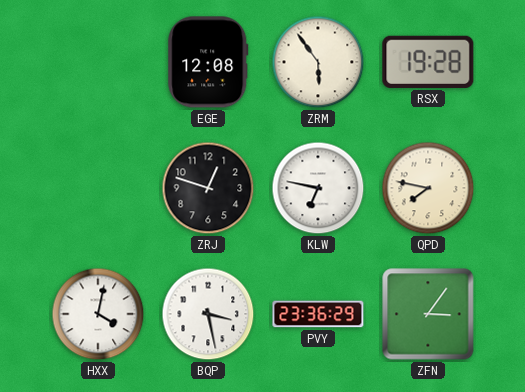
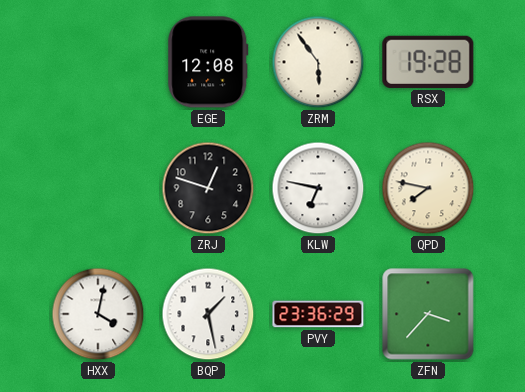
BQP: 3:28 -> 1:28 (208, 314)
ZFN: 3:06 -> 3:37 (428, 314)
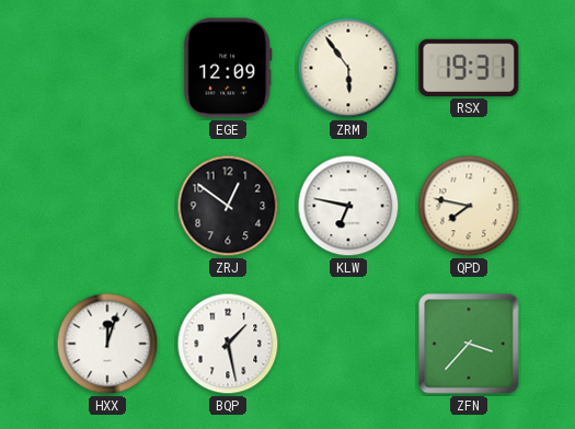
EGE: 12:08 -> 12:09 (228, 68)
RSX: 19:28 -> 19:31 (469, 68)
ZRJ: 12:48 -> 12:51 (228, 206)
HXX: 4:02 -> 12:03 (107, 344)
PVY: 23:36 -> none (318, 314)
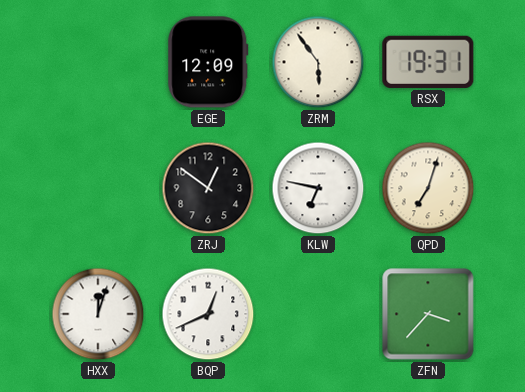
QPD: 7:47 -> 7:03 (428, 188)
BQP: 1:28 -> 12:41 (208, 314)
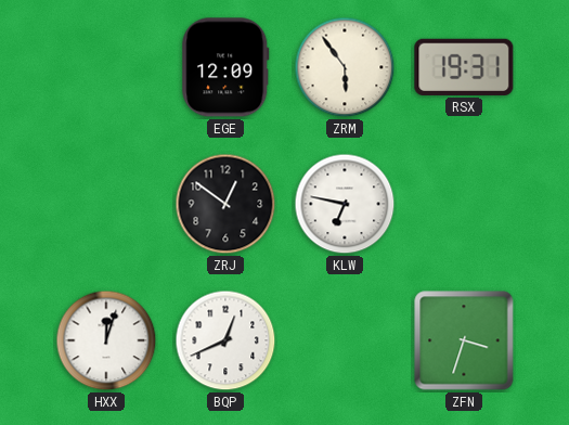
QPD: 7:03 -> none (428, 188)
ZFN: 3:37 -> 3:33 (464, 340)
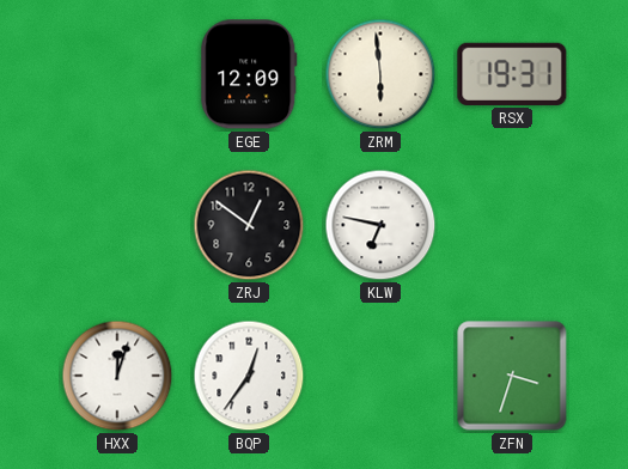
ZRM: 5:54 -> 5:59 (380, 74)
BQP: 12:41 -> 12:36 (249, 376)
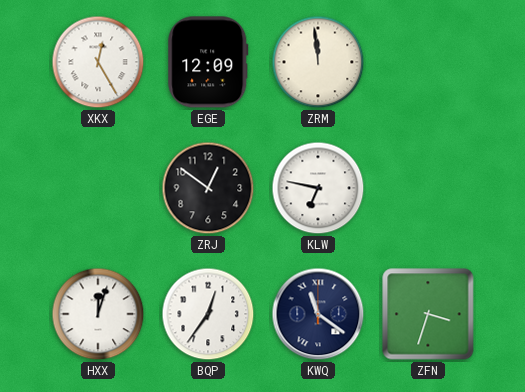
XKX: none -> 12:25 (98, 62)
ZRM: 5:59 -> 11:59 (318, 62)
RSX: 19:31 -> none (512, 74)
KWQ: none -> 11:21 (318, 314)
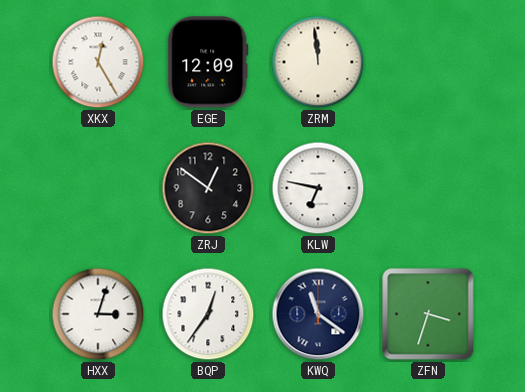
HXX: 12:03 -> 3:03 (98, 314)
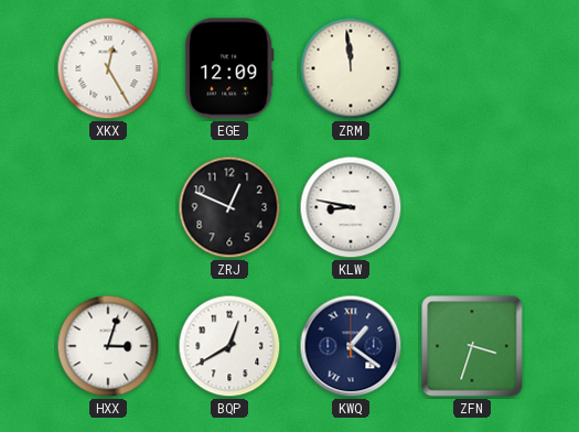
ZRJ: 12:51 -> 12:49 (229, 207)
KLW: 6:47 -> 8:47 (351, 207)
BQP: 12:36 -> 12:40 (229, 346)
KWQ: 11:21 -> 1:21 (351, 346)
